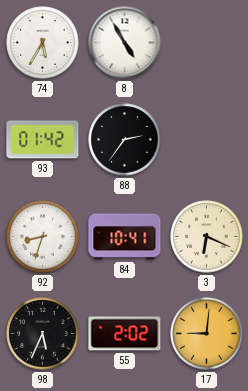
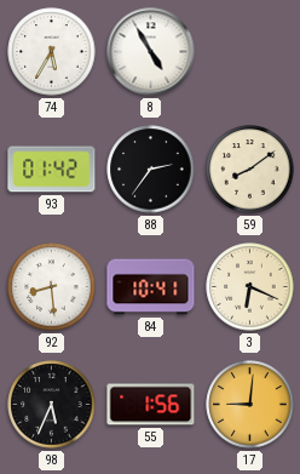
59: none -> 8:09 (250, 170)
92: 8:33 -> 8:29 (52, 287)
55: 2:02 -> 1:56 (151, 405)
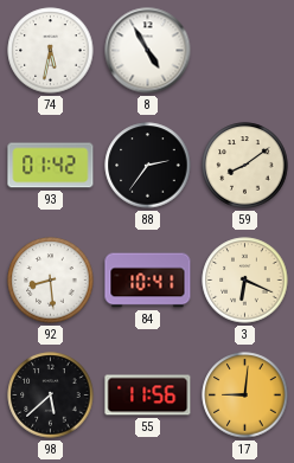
74: 5:35 -> 5:32 (51, 51)
98: 5:34 -> 5:38 (51, 396)
55: 1:56 -> 11:56 (148, 396)
